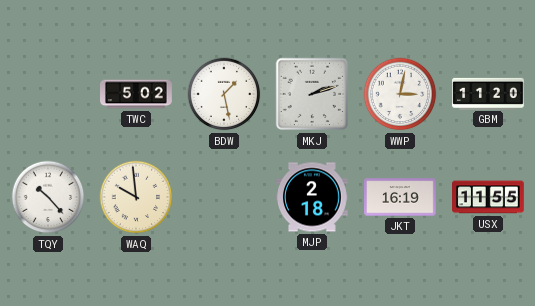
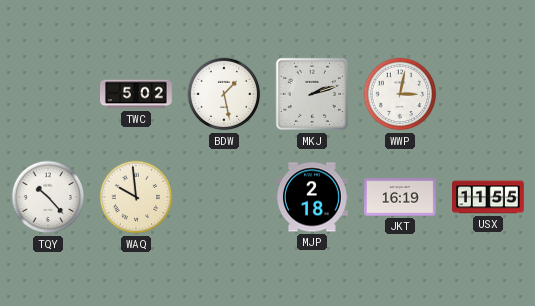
GBM: 11:20 -> none (488, 93)
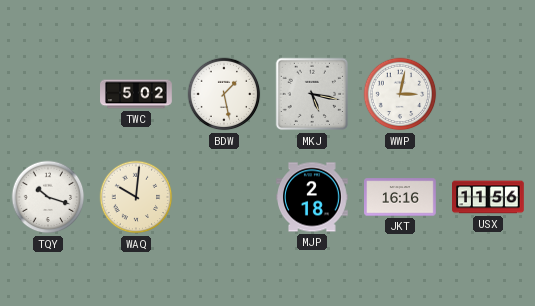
MKJ: 2:12 -> 5:17 (312, 94)
TQY: 10:23 -> 10:18 (48, 197)
WAQ: 9:59 -> 10:01 (136, 197)
JKT: 16:19 -> 16:16 (401, 197)
USX: 11:55 -> 11:56 (489, 197)
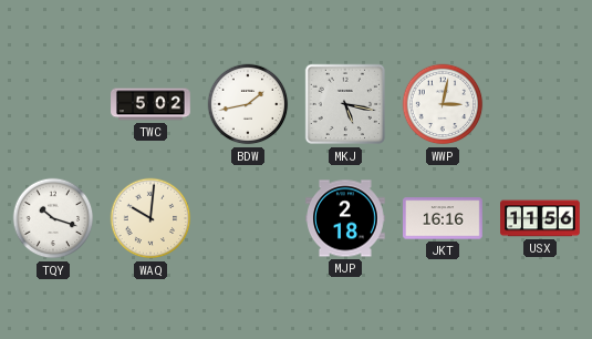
BDW: 1:28 -> 1:43 (248, 104)
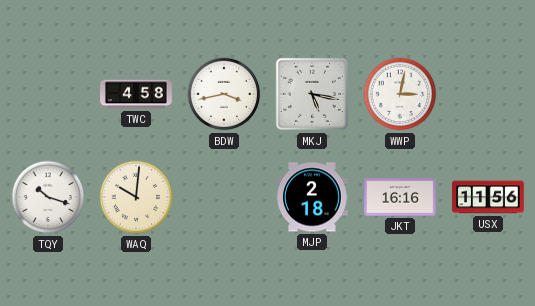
TWC: 5:02 -> 4:58 (136, 94)
BDW: 1:43 -> 3:43 (224, 94)
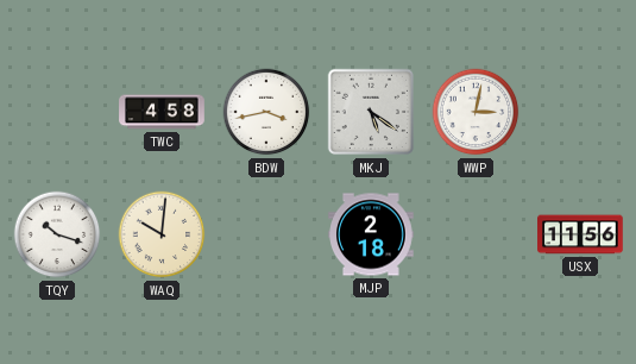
MKJ: 5:17 -> 5:21 (371, 112)
JKT: 16:16 -> none (401, 197)
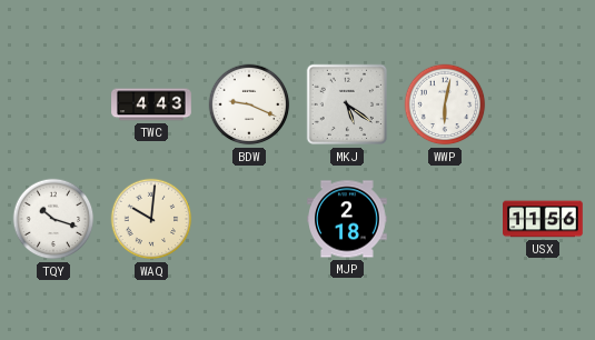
TWC: 4:58 -> 4:43 (151, 104)
BDW: 3:43 -> 9:19 (249, 104)
WWP: 3:02 -> 6:02 (445, 104)
